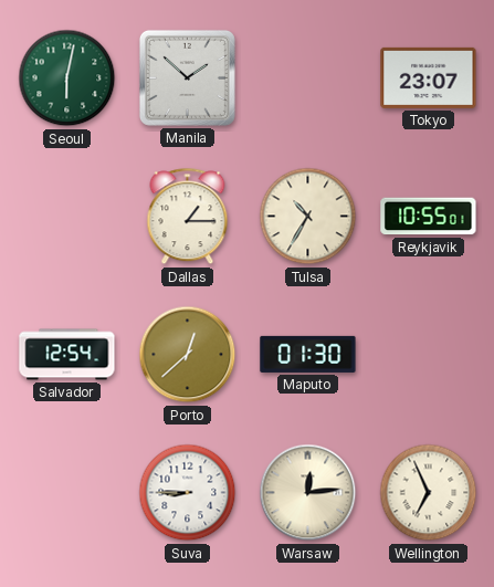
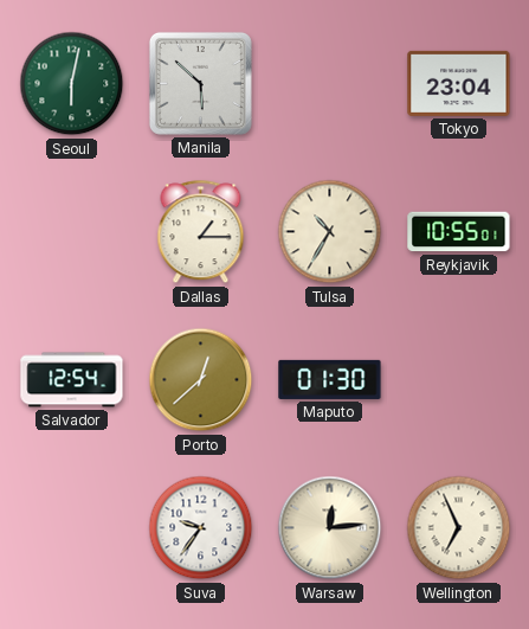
Manila: 1:52 -> 5:52 (200, 83)
Tokyo: 23:07 -> 23:04 (459, 83)
Suva: 8:45 -> 9:36 (201, 528)
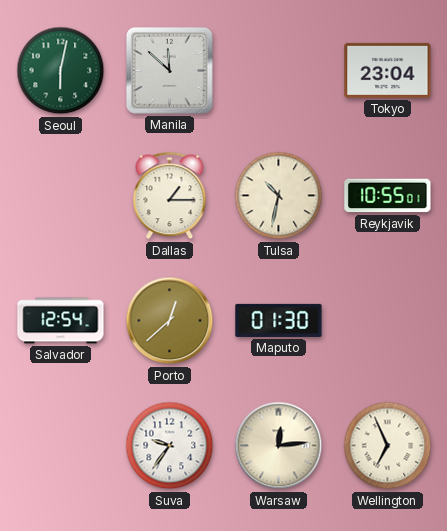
Manila: 5:52 -> 11:52 (169, 70)
Tulsa: 10:35 -> 10:32 (279, 196)
